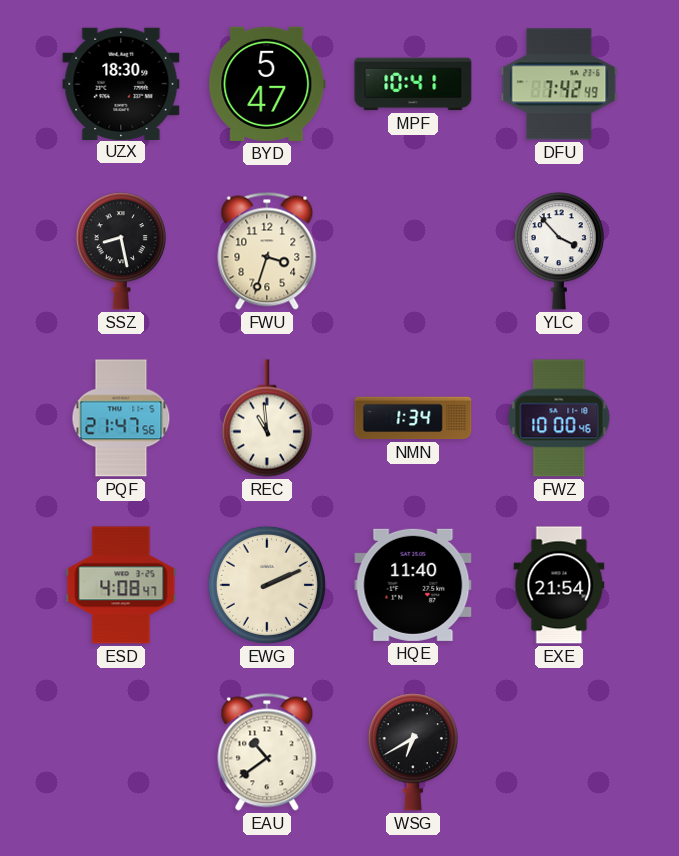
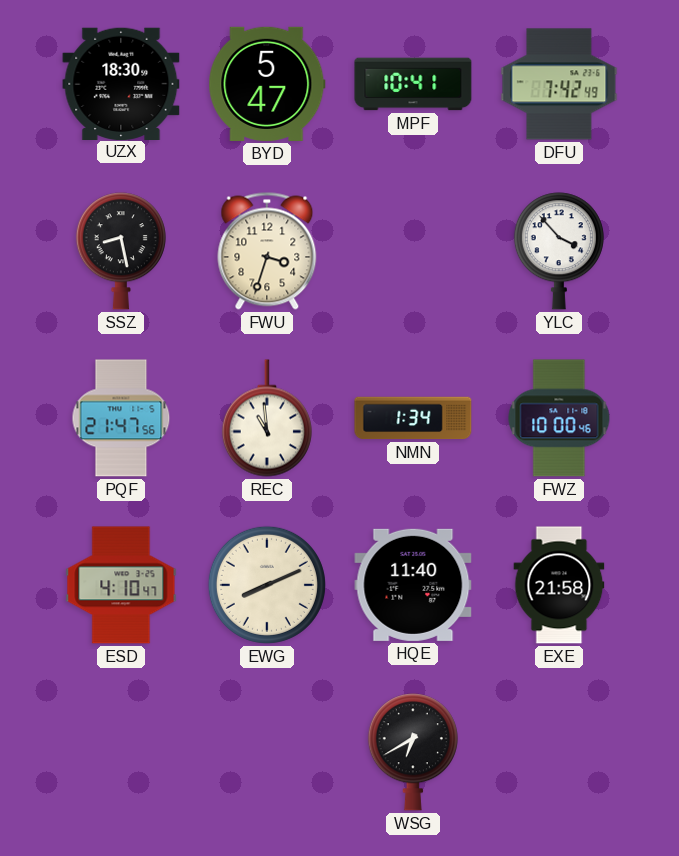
ESD: 4:08 -> 4:10 (121, 585)
EWG: 2:11 -> 8:11 (267, 585)
EXE: 21:54 -> 21:58 (559, 585)
EAU: 10:39 -> none (267, 752)
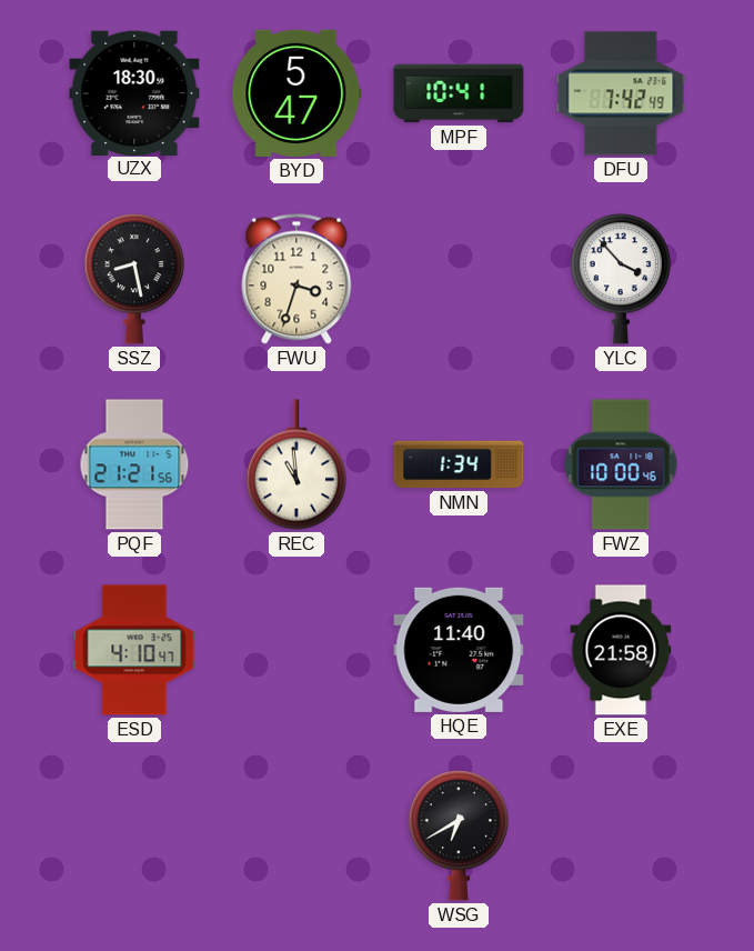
PQF: 21:47 -> 21:21 (134, 464)
EWG: 8:11 -> none (267, 585)
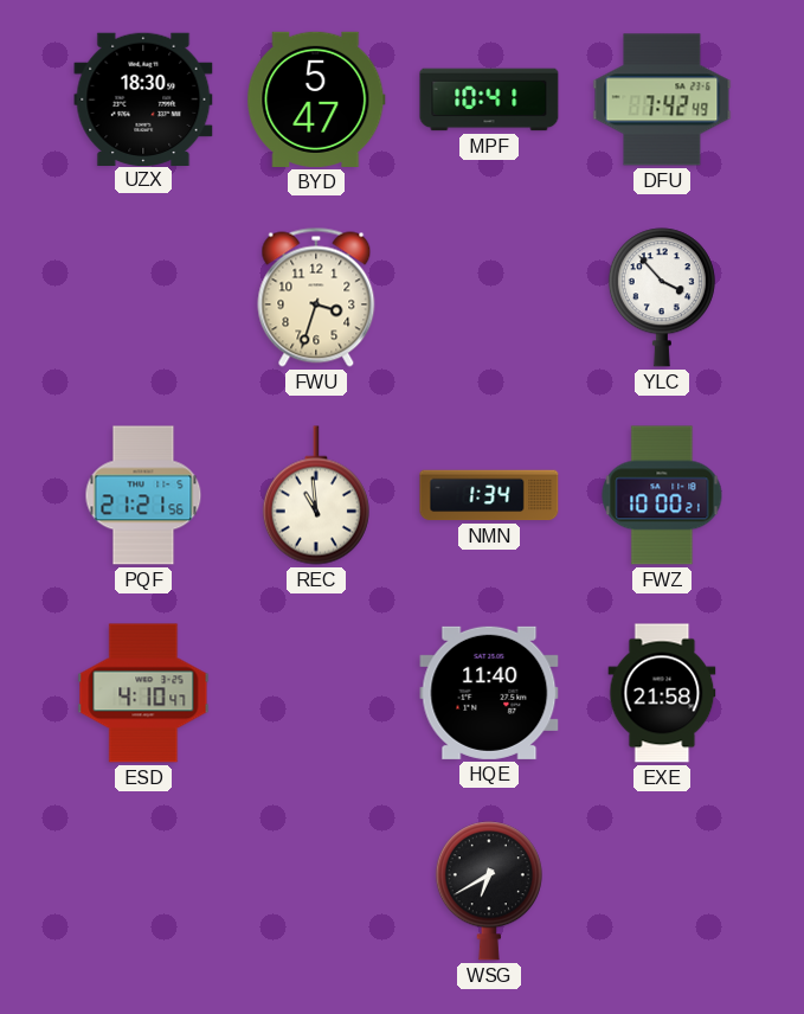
SSZ: 8:28 -> none (134, 279)
FWZ: 10:00:46 -> 10:00:21 (662, 495)
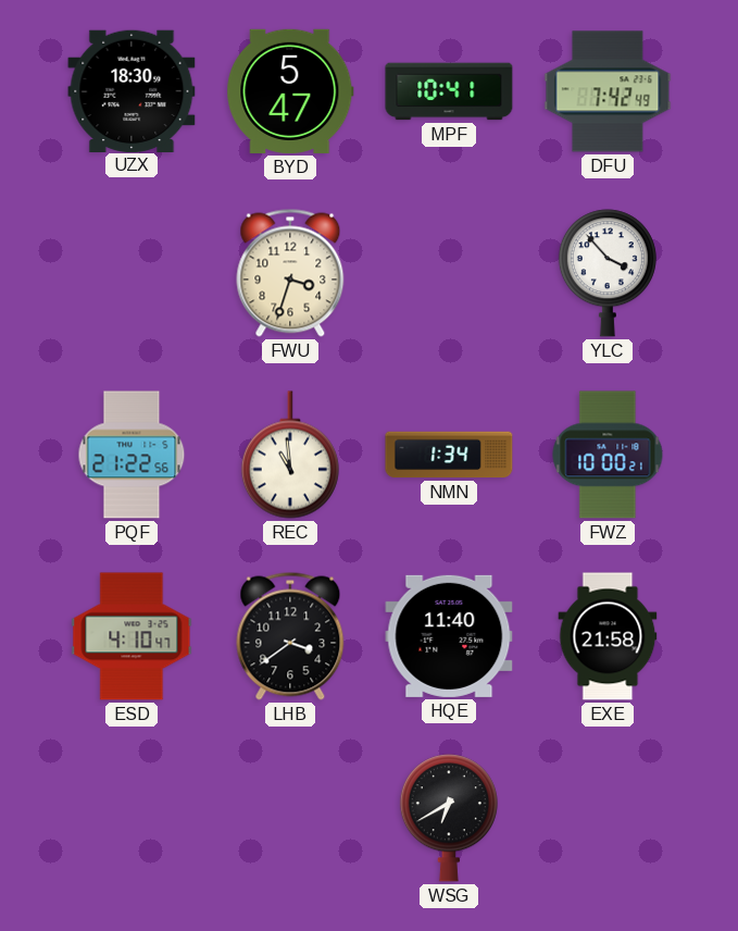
PQF: 21:21 -> 21:22 (132, 455)
LHB: none -> 3:39 (290, 636)
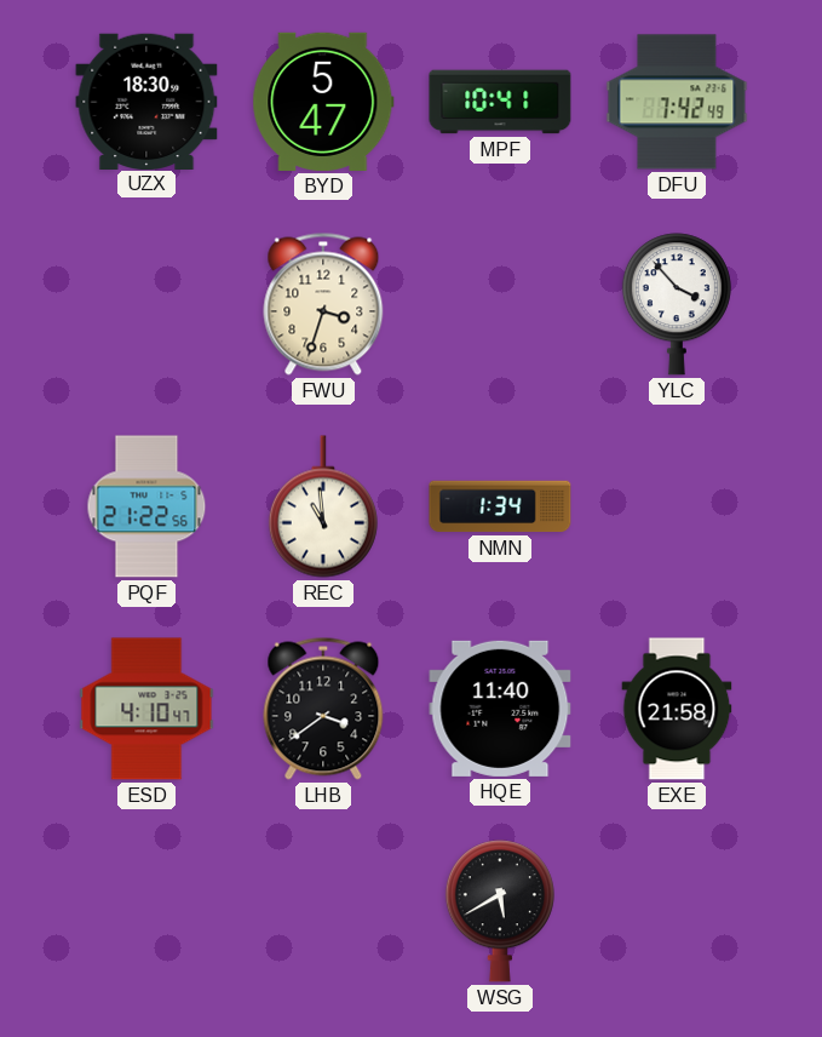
FWZ: 10:00 -> none (608, 455)
WSG: 6:40 -> 5:40 (500, 911)
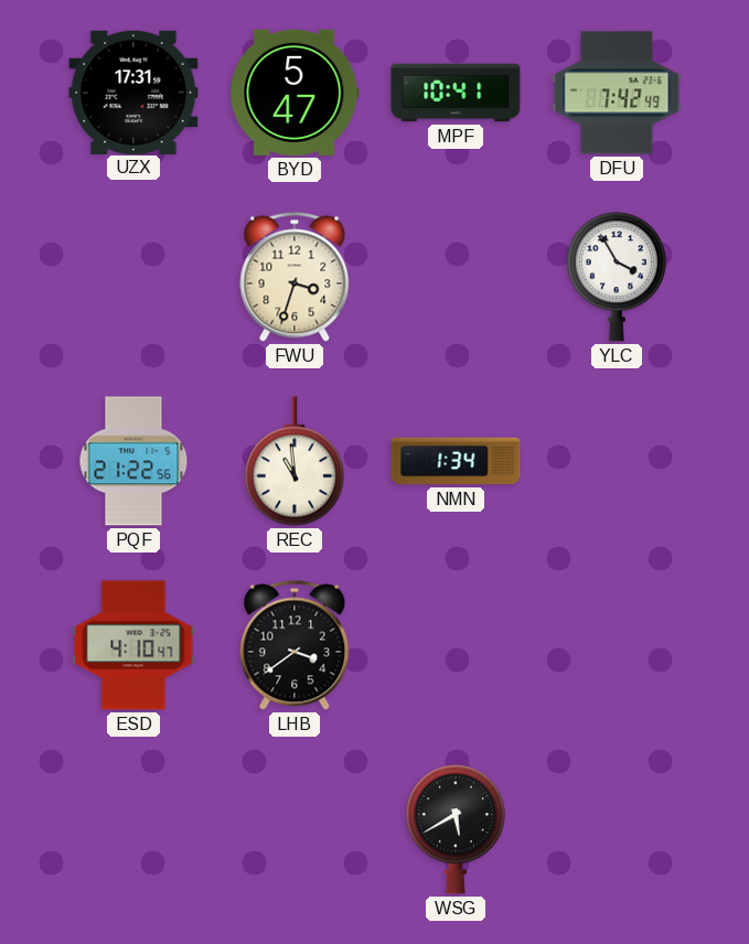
UZX: 18:30 -> 17:31 (133, 92)
YLC: 3:53 -> 3:55 (617, 277)
HQE: 11:40 -> none (500, 709)
EXE: 21:58 -> none (677, 709)
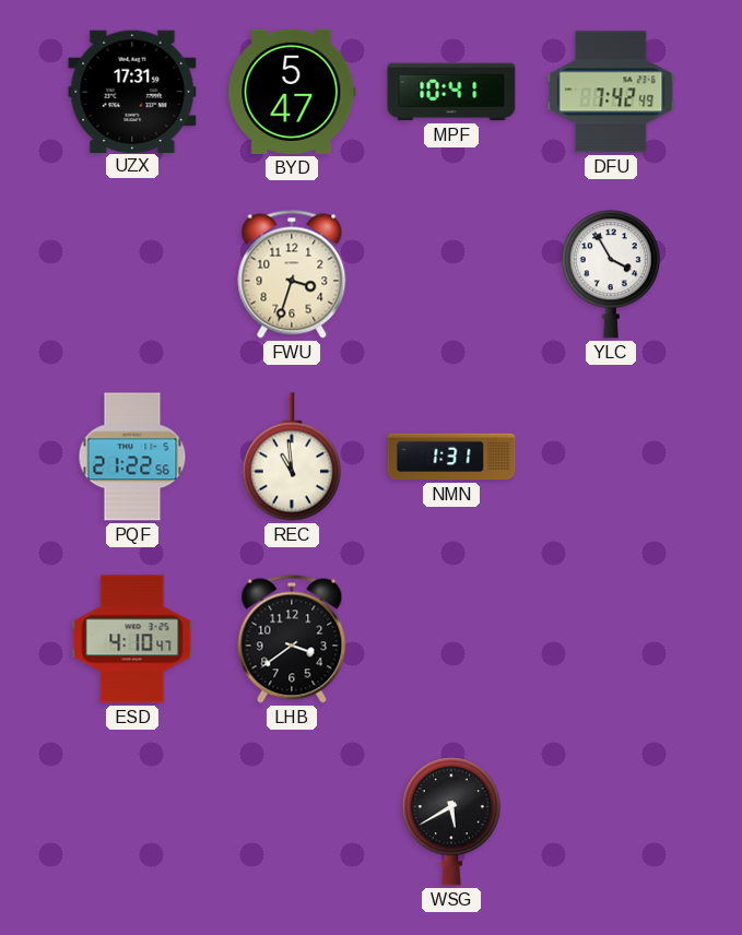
NMN: 1:34 -> 1:31 (451, 457)
